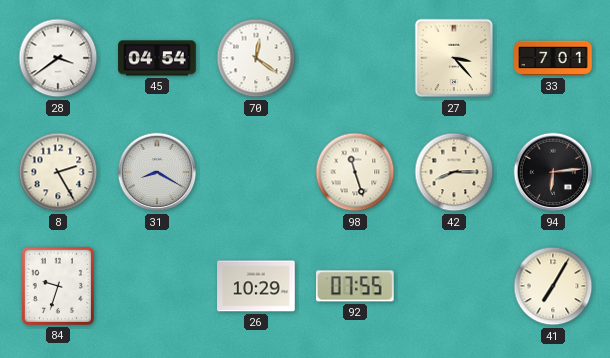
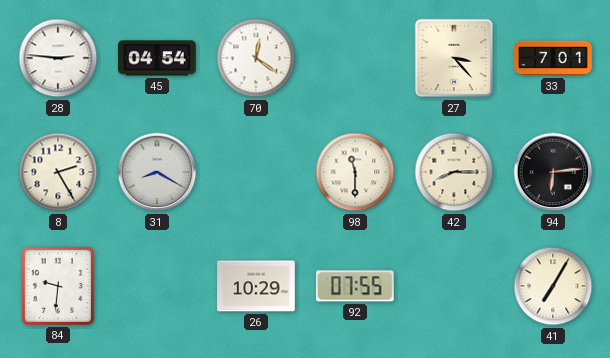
28: 3:39 -> 2:46 (58, 58)
98: 11:27 -> 11:30 (355, 172)
84: 9:33 -> 9:31 (58, 286)
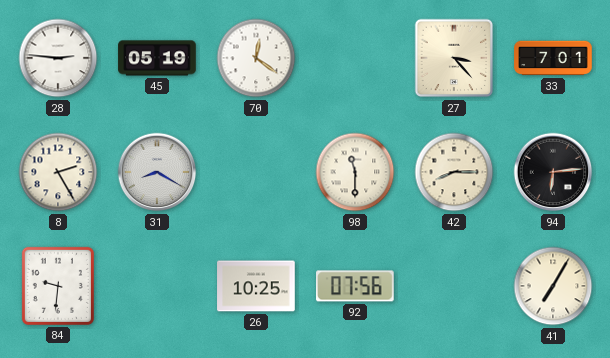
45: 04:54 -> 05:19 (157, 58)
26: 10:29 -> 10:25 (256, 286)
92: 07:55 -> 07:56 (356, 286)
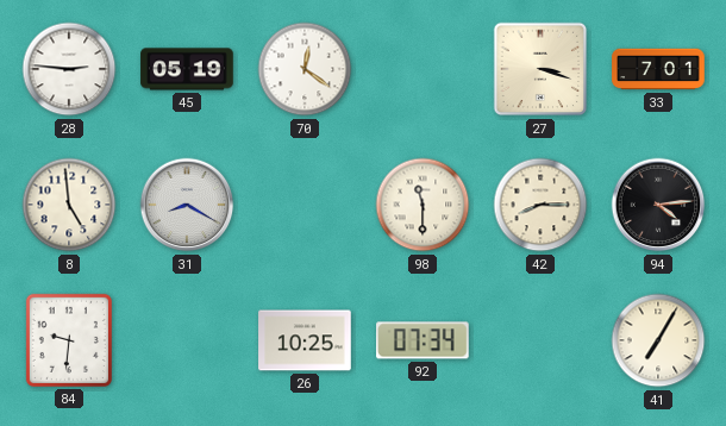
27: 3:23 -> 3:18 (540, 69)
8: 2:25 -> 4:59 (69, 205)
94: 6:14 -> 4:14 (658, 205)
92: 07:56 -> 07:34 (424, 340)
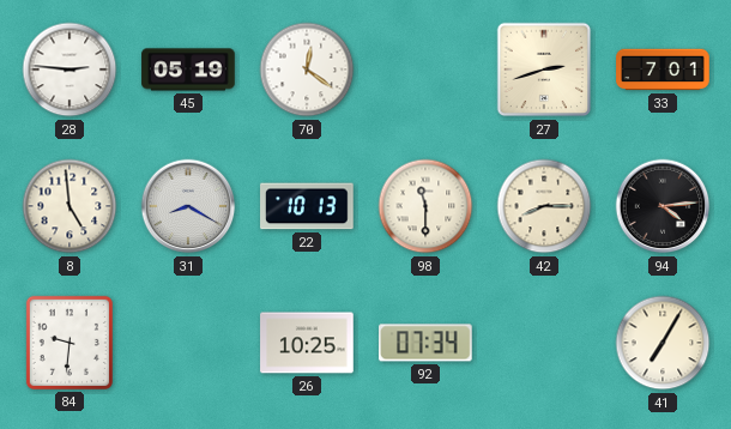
27: 3:18 -> 2:42 (544, 70)
22: none -> 10:13 (307, 206)
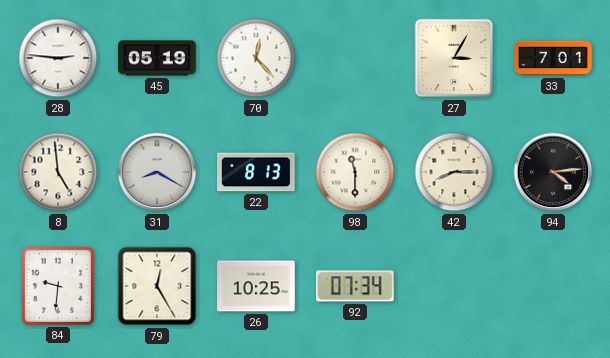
70: 12:21 -> 12:23 (256, 58)
27: 2:42 -> 3:05 (454, 58)
22: 10:13 -> 8:13 (256, 172)
79: none -> 12:25 (157, 286)
41: 7:05 -> none (663, 343)
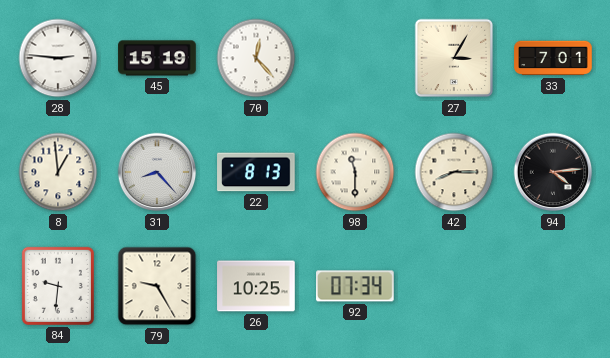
45: 05:19 -> 15:19 (157, 58)
8: 4:59 -> 12:59 (58, 172)
31: 8:20 -> 8:23 (157, 172)
79: 12:25 -> 9:25 (157, 286)
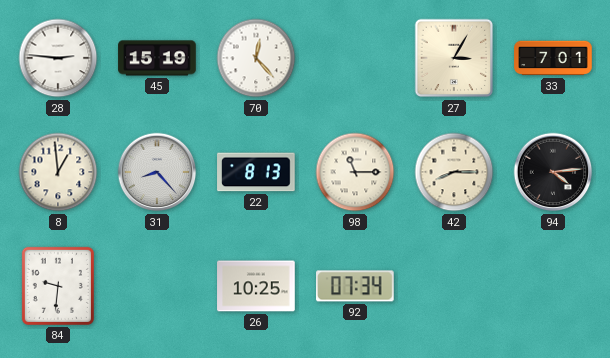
98: 11:30 -> 11:15 (355, 172)
79: 9:25 -> none (157, 286)
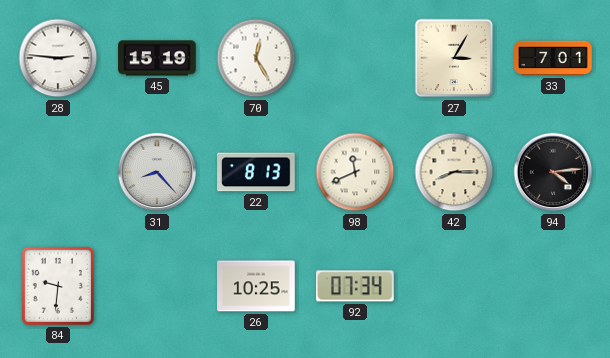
70: 12:23 -> 12:25 (256, 58)
8: 12:59 -> none (58, 172)
98: 11:15 -> 11:41 (355, 172)
